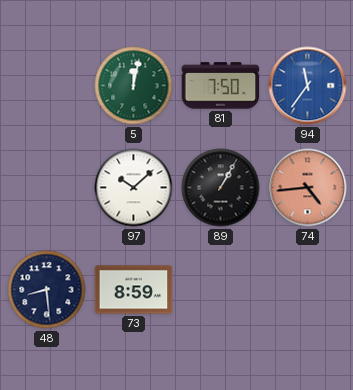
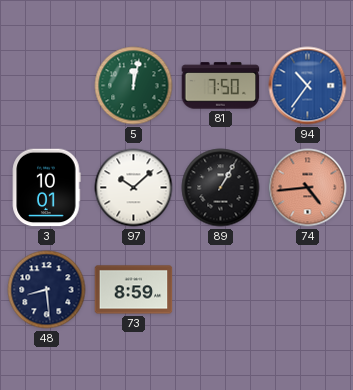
94: 11:36 -> 10:36 (308, 86)
3: none -> 10:01 (46, 188)
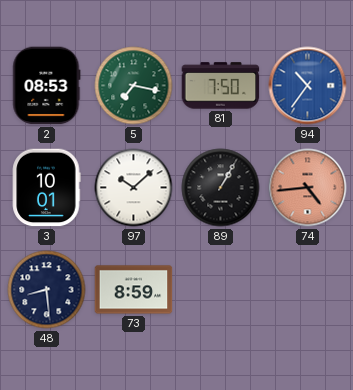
2: none -> 08:53 (47, 86)
5: 12:02 -> 7:17 (134, 86)
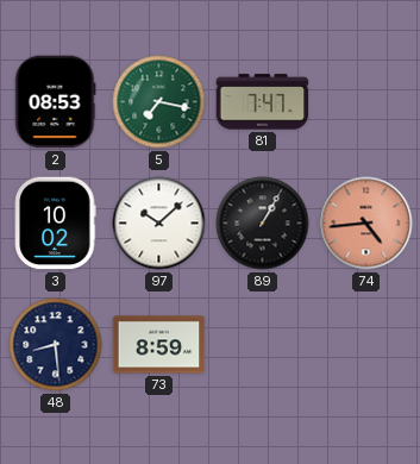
81: 7:50 -> 7:47 (263, 102)
94: 10:36 -> none (308, 86)
3: 10:01 -> 10:02 (55, 224)
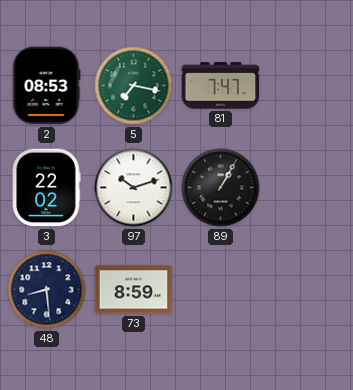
3: 10:02 -> 22:02 (46, 188)
97: 10:08 -> 10:12 (134, 188)
74: 4:44 -> none (366, 224)
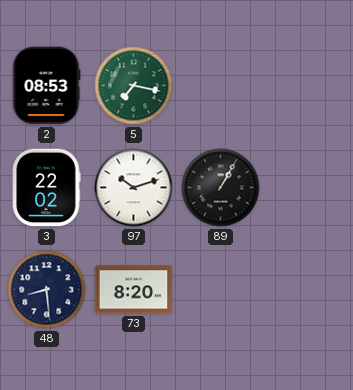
81: 7:47 -> none (221, 86)
73: 8:59 -> 8:20 (134, 290)
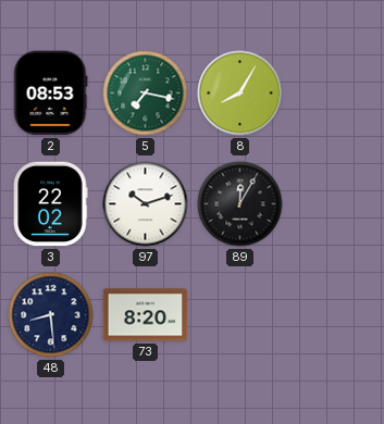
8: none -> 8:05 (240, 93)
89: 1:05 -> 12:05 (240, 204)
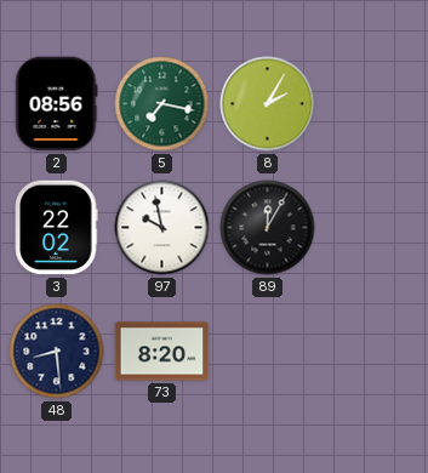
2: 08:53 -> 08:56 (57, 104)
8: 8:05 -> 2:05 (268, 104)
97: 10:12 -> 9:58 (162, 228)
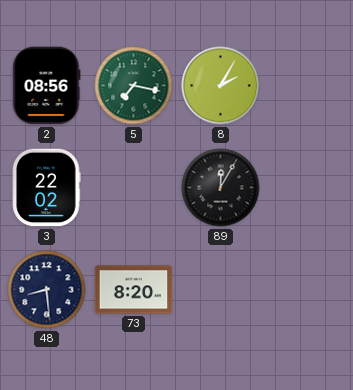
97: 9:58 -> none (162, 228)
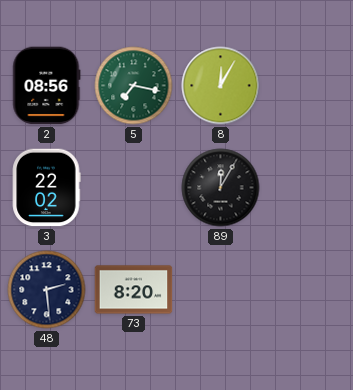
8: 2:05 -> 12:05 (221, 86)
48: 8:29 -> 2:29 (47, 290)
